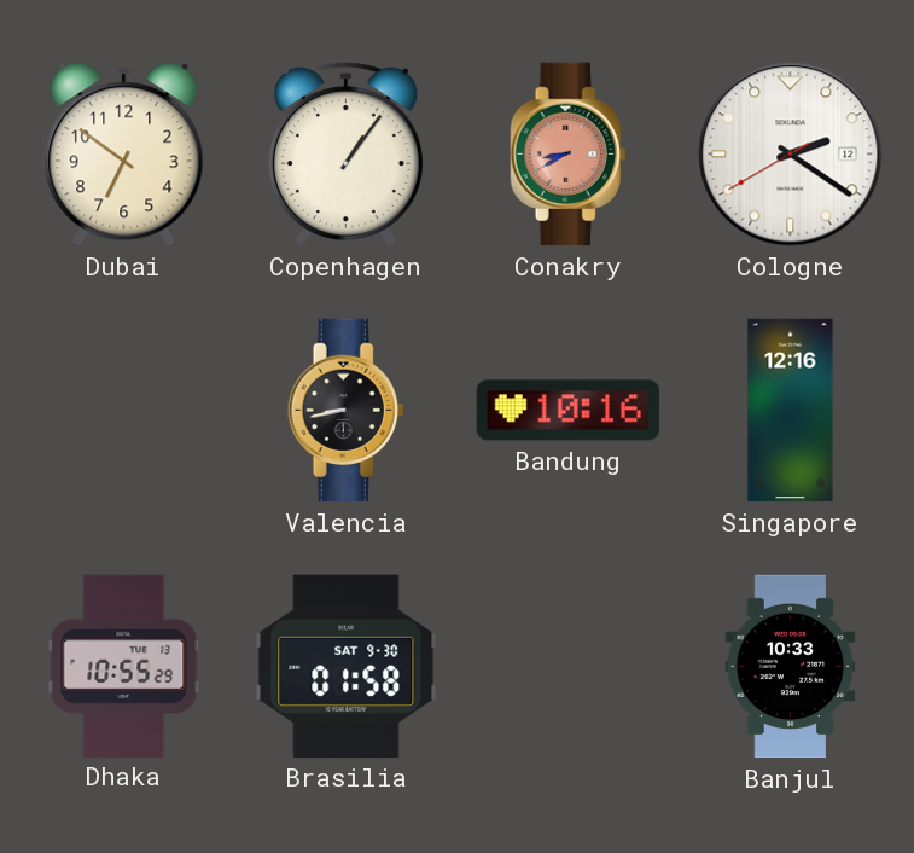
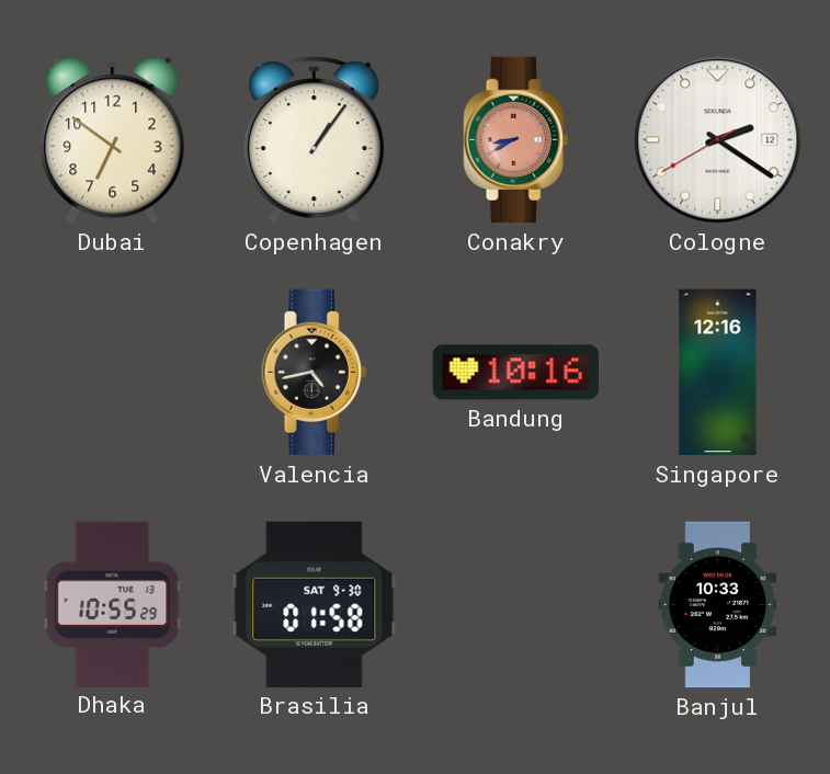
Valencia: 8:43 -> 4:43 (315, 373)
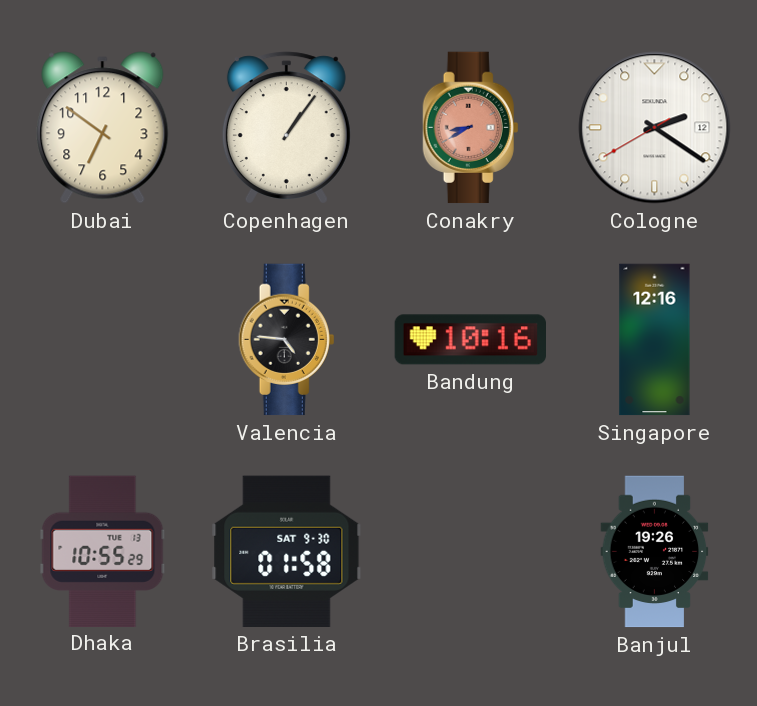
Valencia: 4:43 -> 4:46 (287, 340)
Banjul: 10:33 -> 19:26 (655, 552)
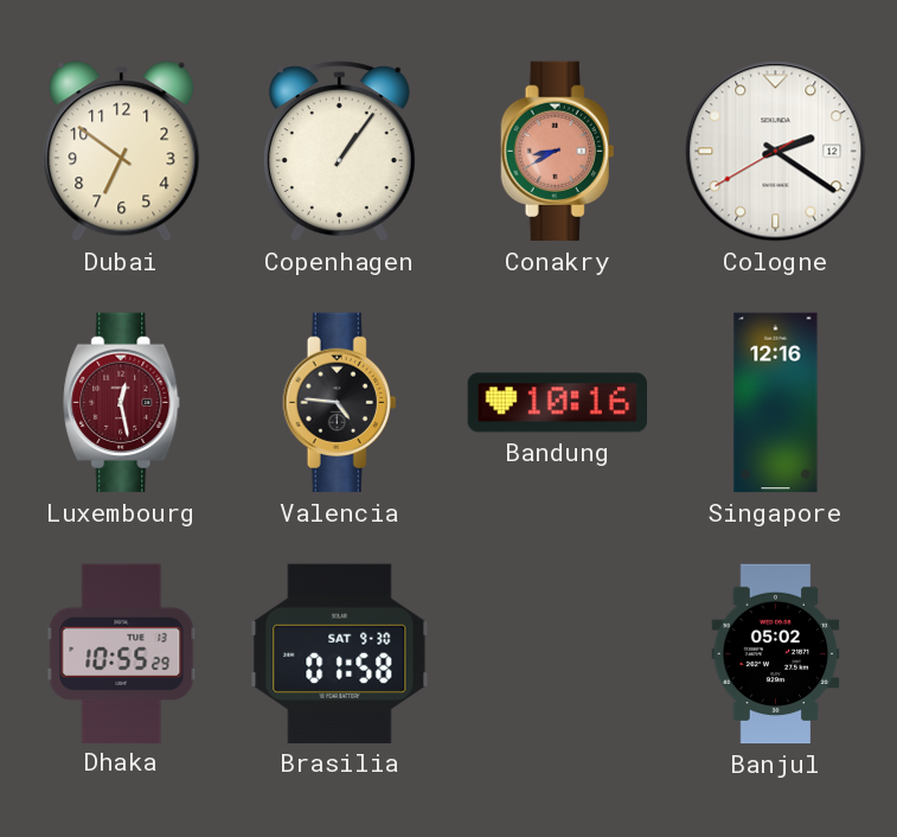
Luxembourg: none -> 12:28 (122, 403)
Banjul: 19:26 -> 05:02 (776, 654)
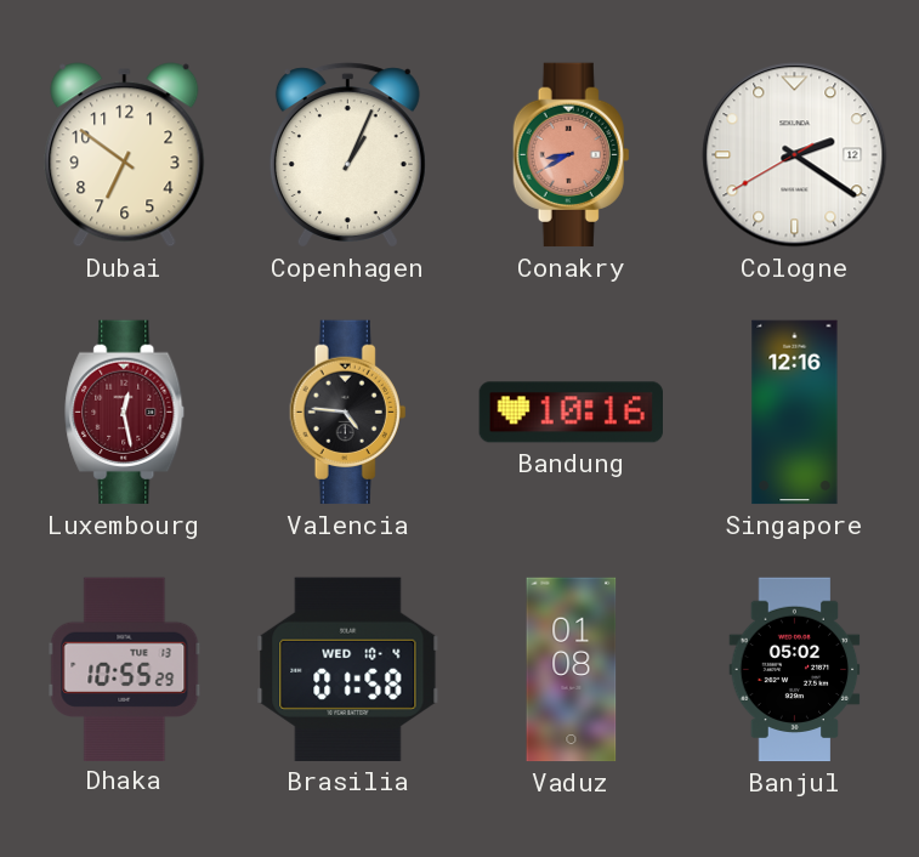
Copenhagen: 1:06 -> 1:04 (347, 155)
Brasilia date: SAT 9-30 -> WED 10-4 (348, 669)
Vaduz: none -> 01:08 (572, 670)
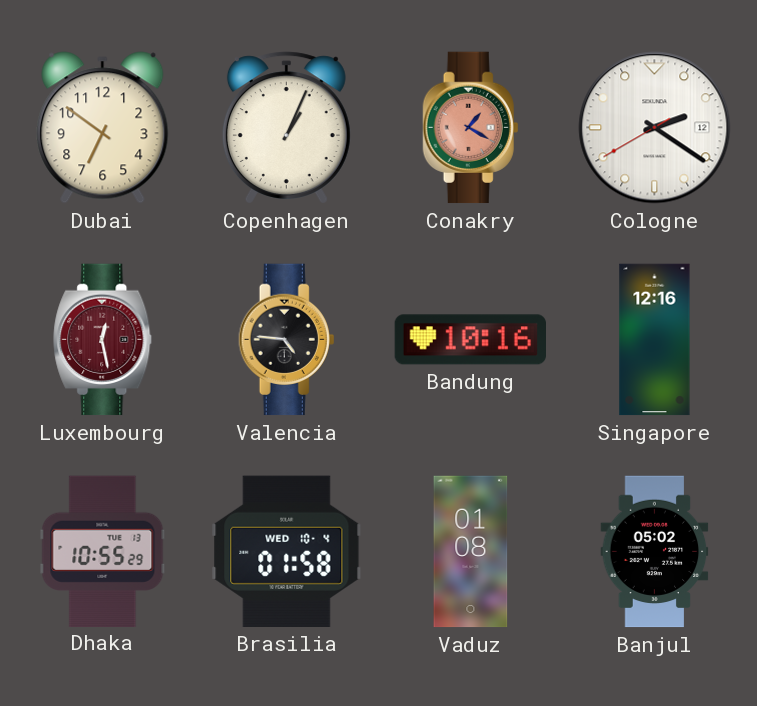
Conakry: 8:40 -> 1:20 (471, 128)
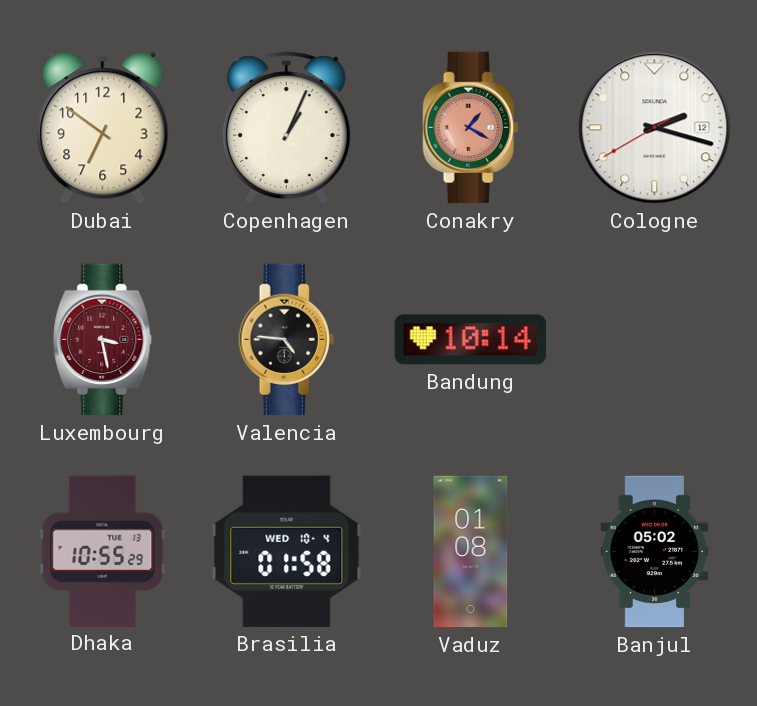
Cologne: 2:20 -> 2:17 (655, 128)
Luxembourg: 12:28 -> 3:28 (103, 340)
Bandung: 10:16 -> 10:14 (470, 340)
Singapore: 12:16 -> none (655, 340)
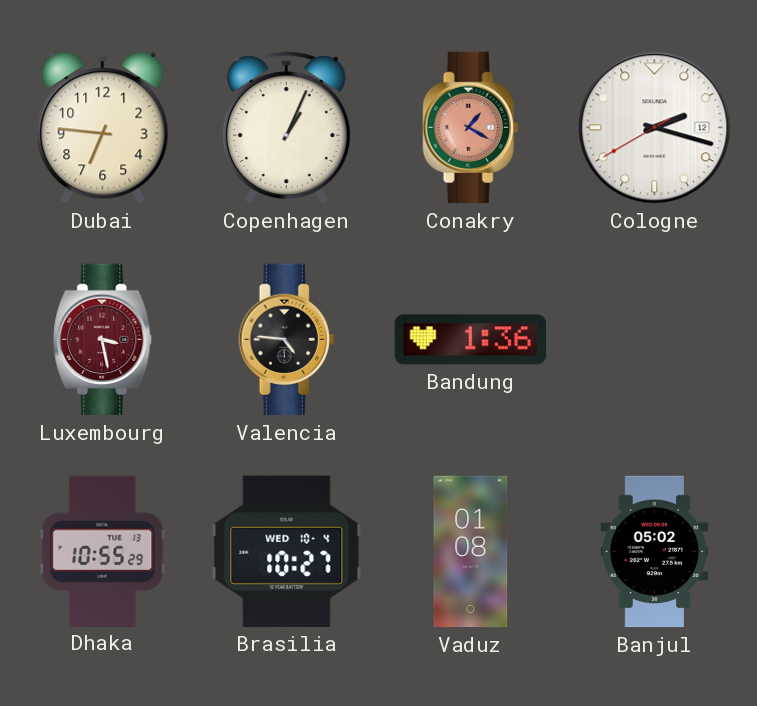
Dubai: 6:51 -> 6:46 (103, 128)
Bandung: 10:14 -> 1:36 (470, 340)
Brasilia: 01:58 -> 10:27 (287, 551)
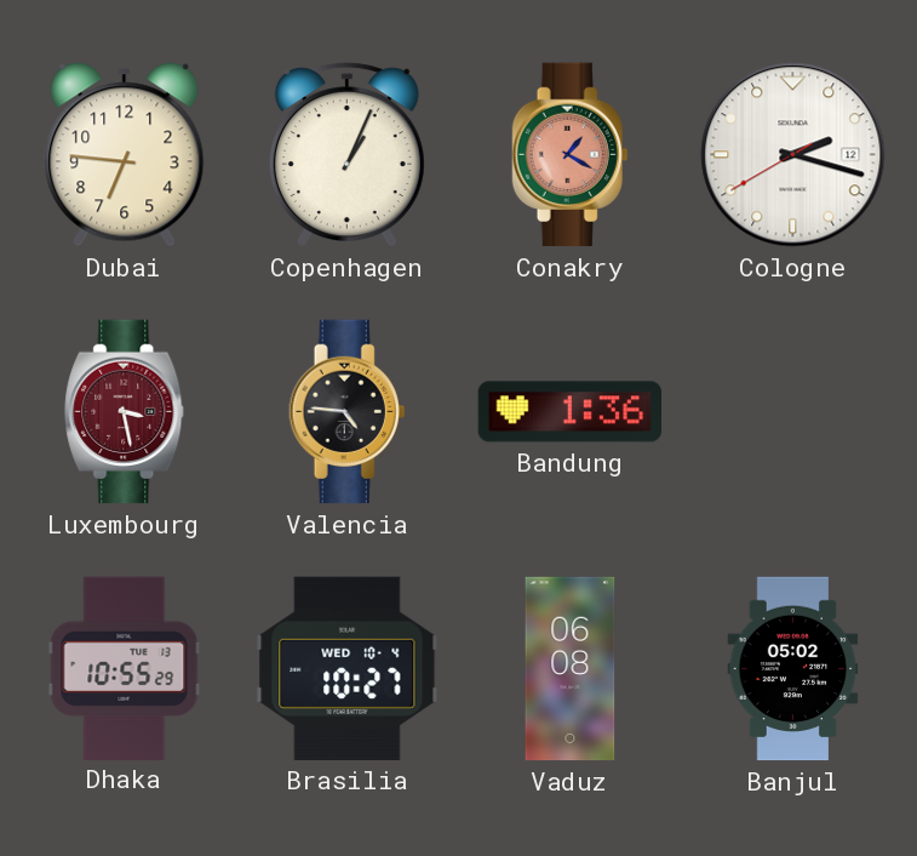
Vaduz: 01:08 -> 06:08 (571, 669)
